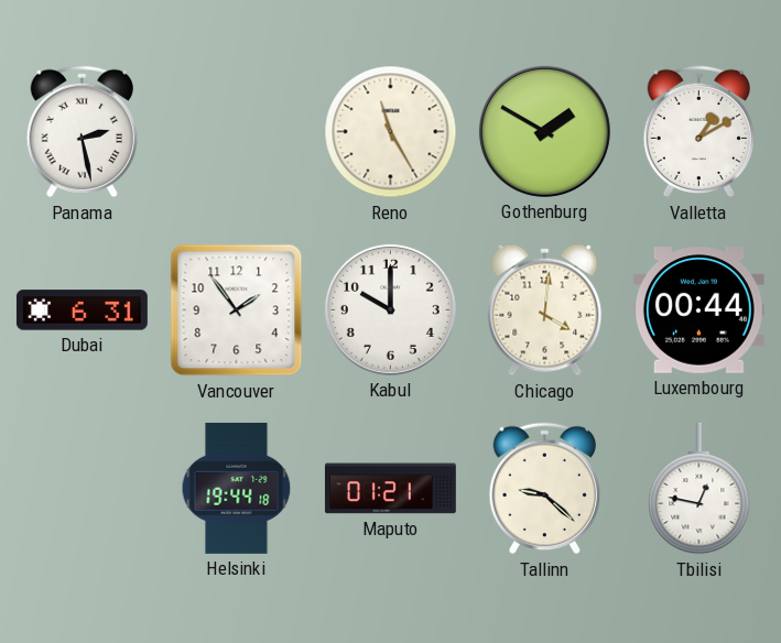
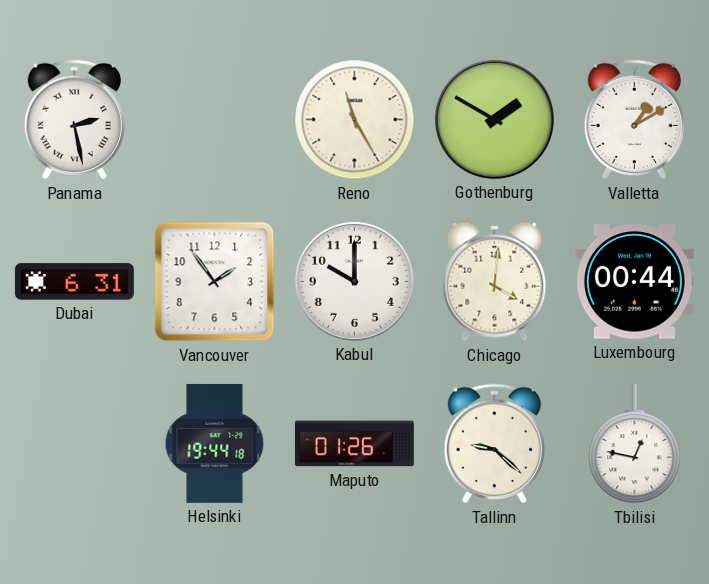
Maputo: 01:21 -> 01:26 (354, 444)
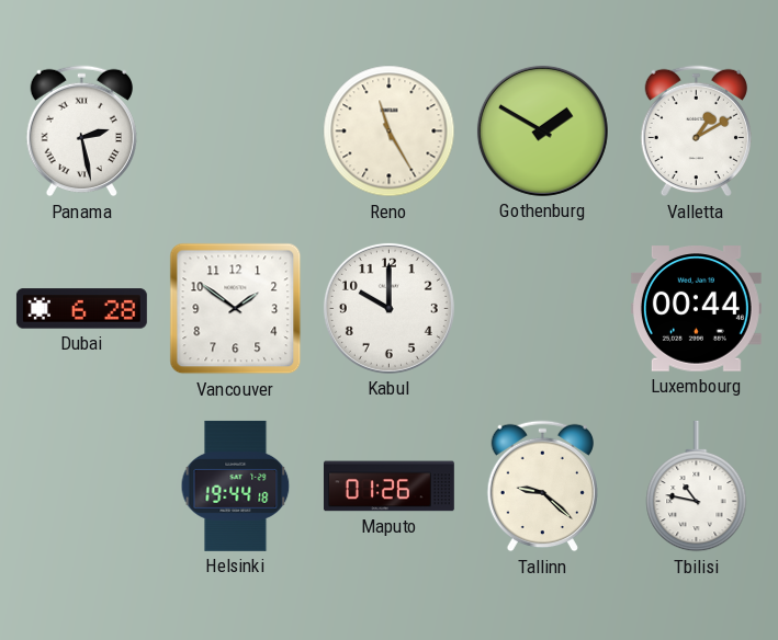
Dubai: 6:31 -> 6:28 (81, 309)
Vancouver: 1:54 -> 1:51 (236, 309)
Chicago: 4:01 -> none (495, 282)
Tbilisi: 12:47 -> 10:47 (697, 487)
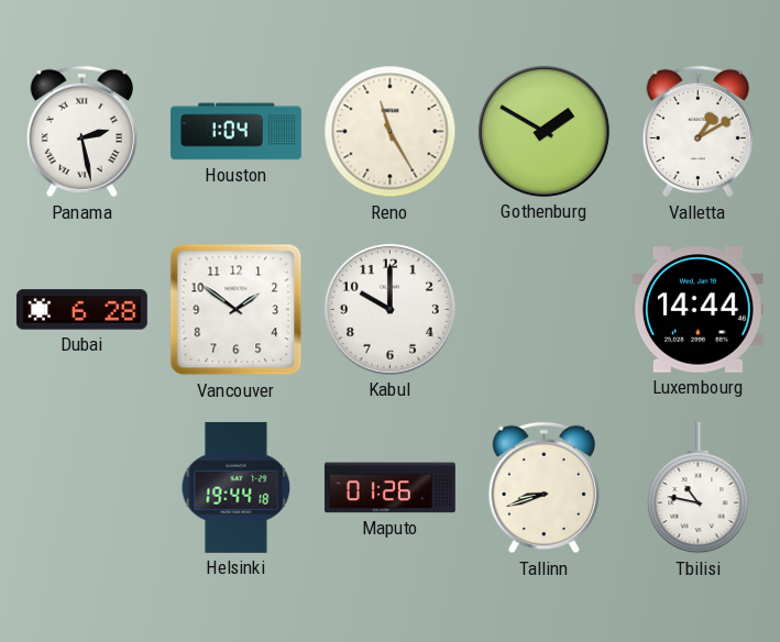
Houston: none -> 1:04 (235, 132)
Luxembourg: 00:44 -> 14:44 (697, 310)
Tallinn: 9:22 -> 8:42 (543, 488)
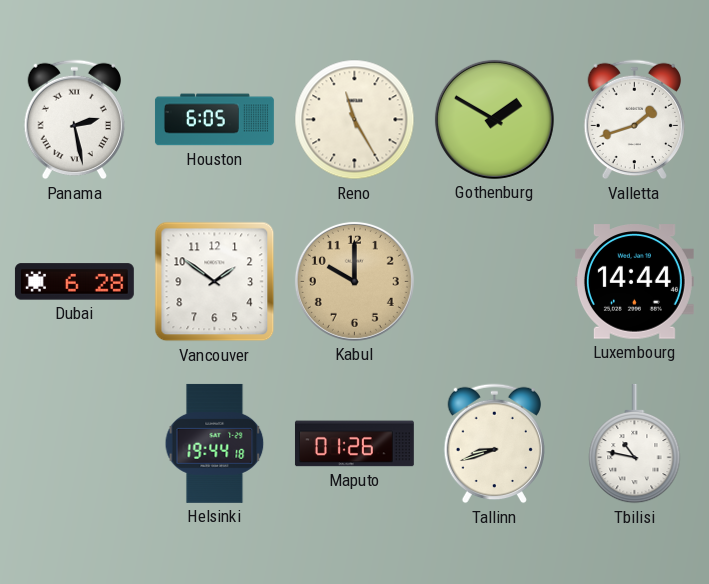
Houston: 1:04 -> 6:05 (214, 120)
Valletta: 1:10 -> 1:42 (634, 120)
Kabul dial: white -> champagne (354, 281)
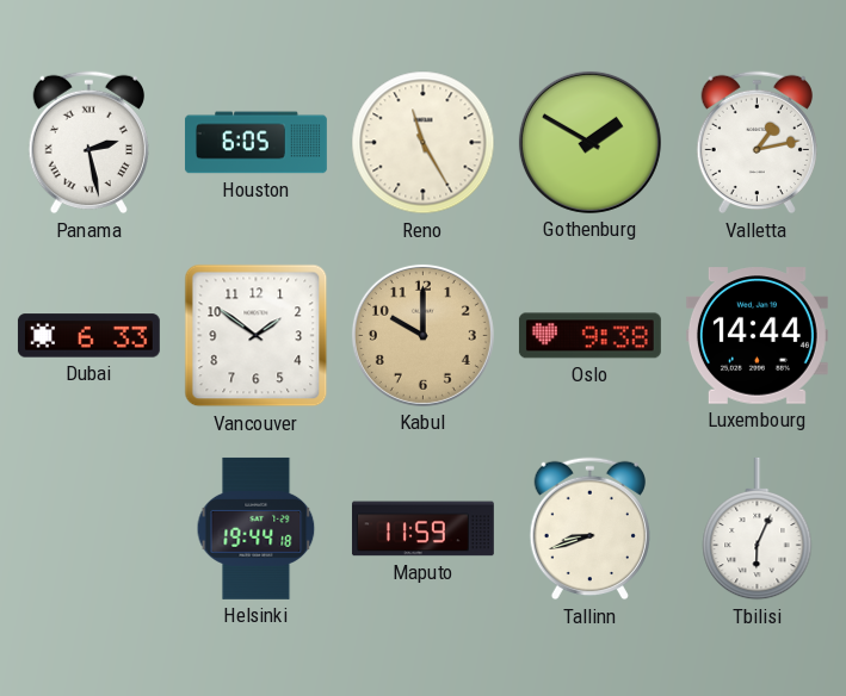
Valletta: 1:42 -> 1:13 (757, 143)
Dubai: 6:28 -> 6:33 (88, 336)
Oslo: none -> 9:38 (589, 336)
Maputo: 01:26 -> 11:59 (422, 529)
Tbilisi: 10:47 -> 6:04 (758, 529)
